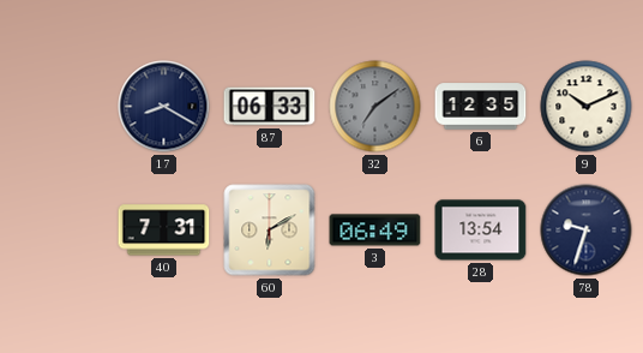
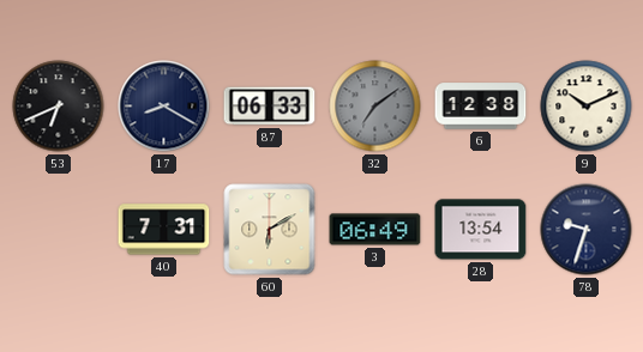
53: none -> 6:41 (59, 107)
6: 12:35 -> 12:38 (481, 107)
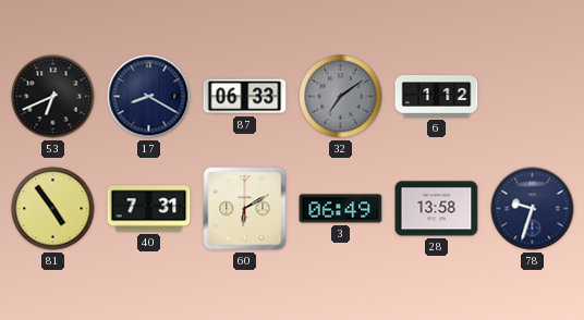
6: 12:38 -> 1:12 (437, 97)
9: 10:11 -> none (587, 107)
81: none -> 4:54 (53, 209)
28: 13:54 -> 13:58 (437, 209)
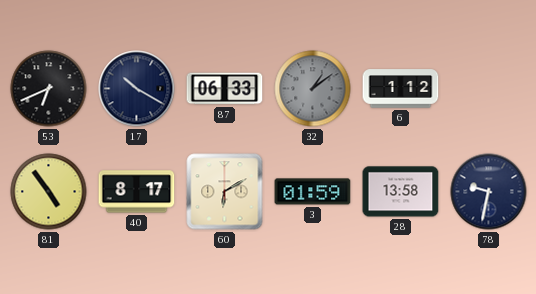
17: 8:20 -> 10:20 (137, 89)
32: 7:09 -> 1:09 (313, 89)
40: 7:31 -> 8:17 (137, 192)
3: 06:49 -> 01:59 (313, 192)
78: 9:33 -> 9:32 (489, 192)
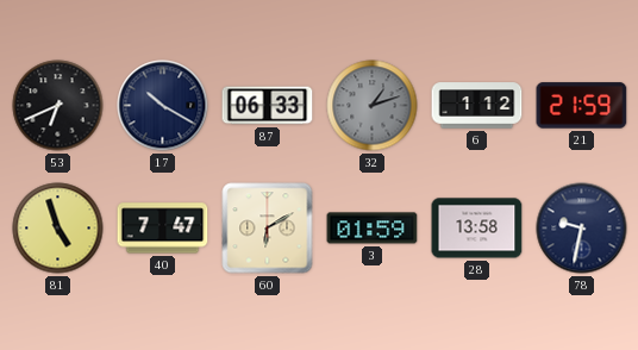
32: 1:09 -> 1:12 (373, 106)
21: none -> 21:59 (582, 106)
81: 4:54 -> 4:57 (58, 229)
40: 8:17 -> 7:47 (163, 229)
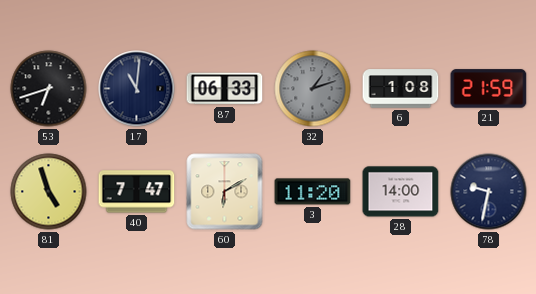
53: 6:41 -> 6:42 (49, 89)
17: 10:20 -> 11:01 (137, 89)
6: 1:12 -> 1:08 (401, 89)
3: 01:59 -> 11:20 (313, 192)
28: 13:58 -> 14:00 (401, 192)
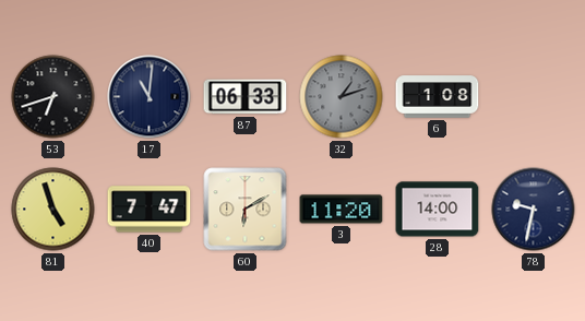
21: 21:59 -> none (489, 89)
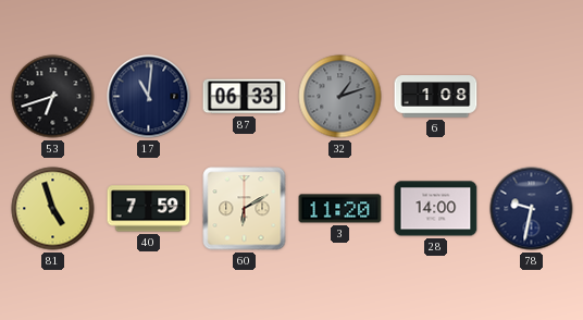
40: 7:47 -> 7:59 (149, 209)
